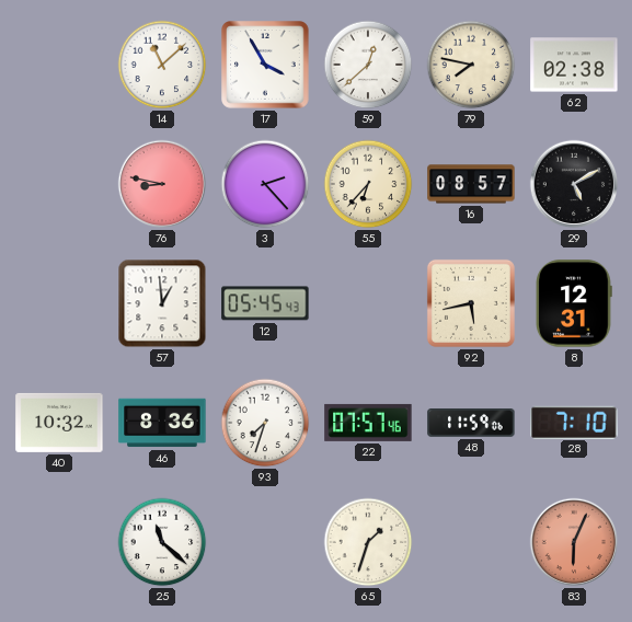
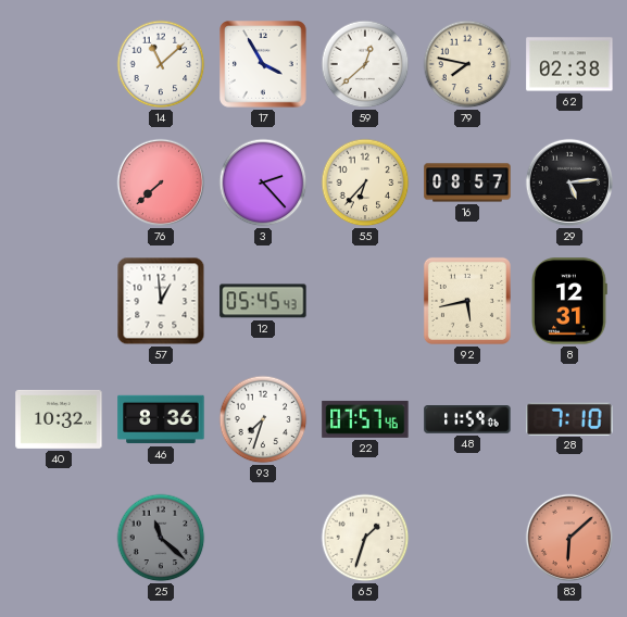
76: 8:47 -> 7:38 (161, 182)
29: 5:10 -> 5:14 (569, 182)
25 dial: white -> grey (161, 538)
83: 6:04 -> 6:08 (569, 538)
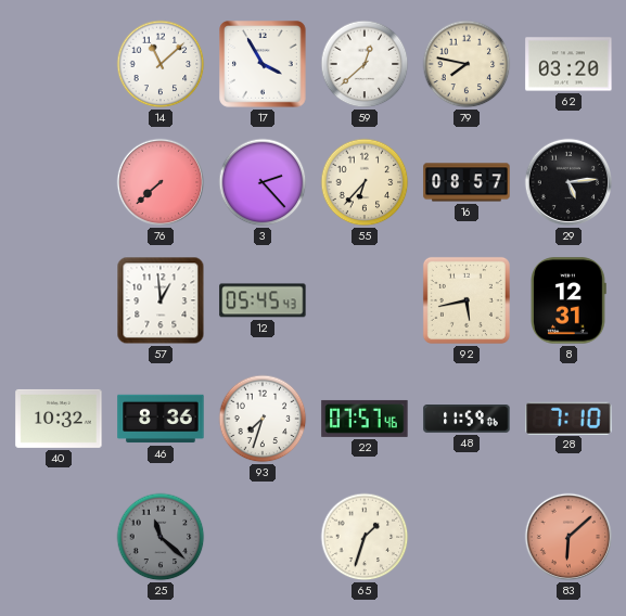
62: 02:38 -> 03:20 (568, 64)
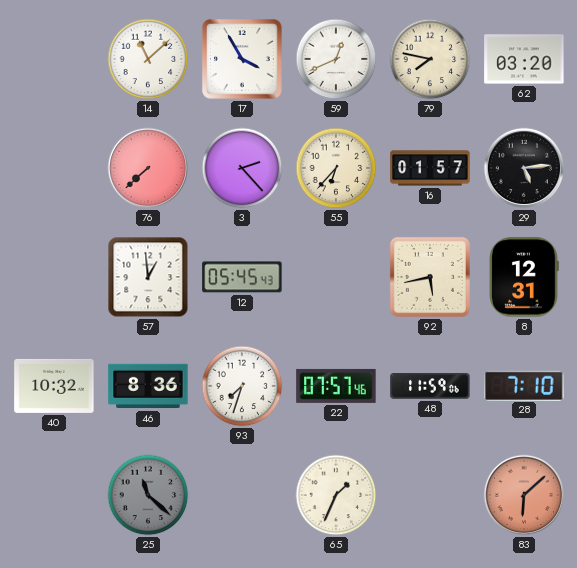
59: 12:38 -> 12:41 (336, 59)
16: 08:57 -> 01:57 (430, 168)
65: 1:33 -> 1:34 (336, 495)
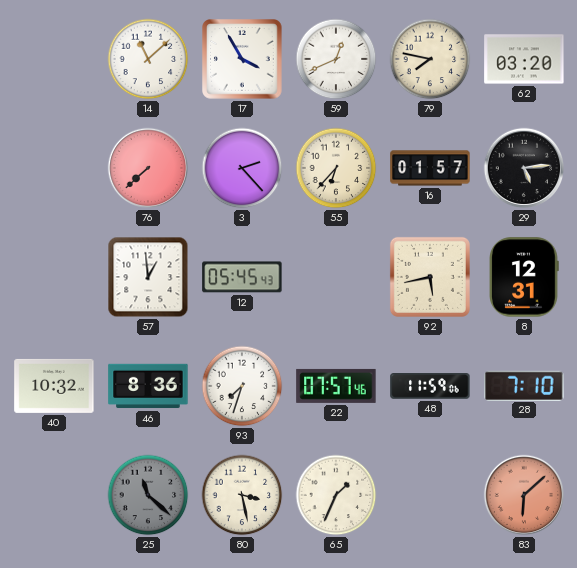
80: none -> 3:28 (242, 495)
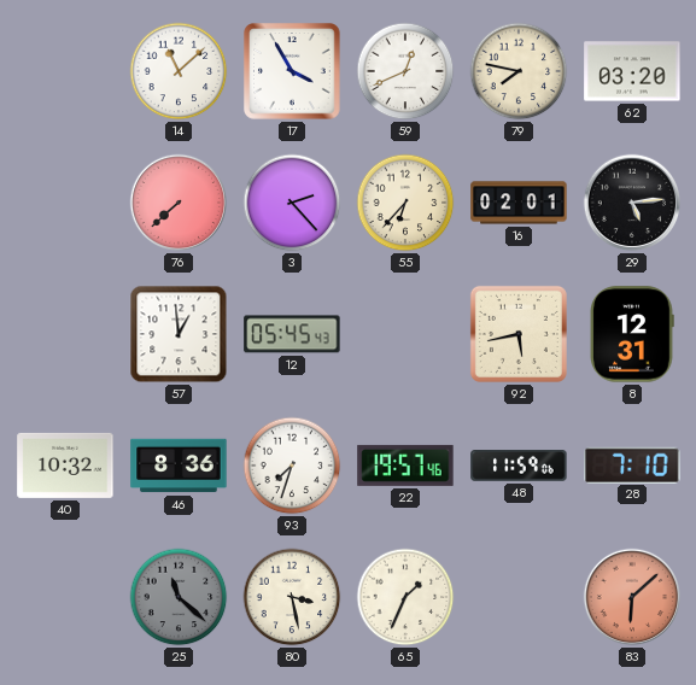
16: 01:57 -> 02:01 (519, 203)
22: 07:57 -> 19:57 (405, 466)
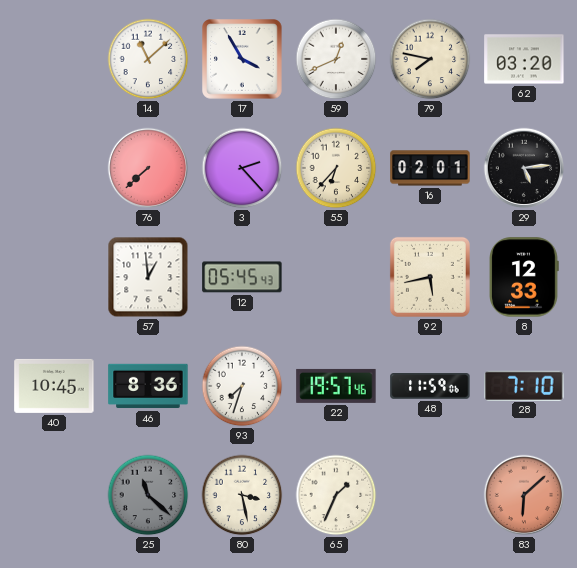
8: 12:31 -> 12:33 (524, 277)
40: 10:32 -> 10:45 (54, 386)
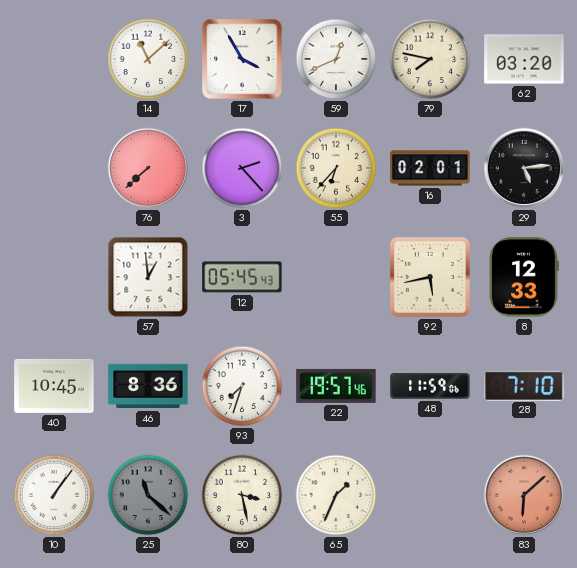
10: none -> 1:06 (54, 495)
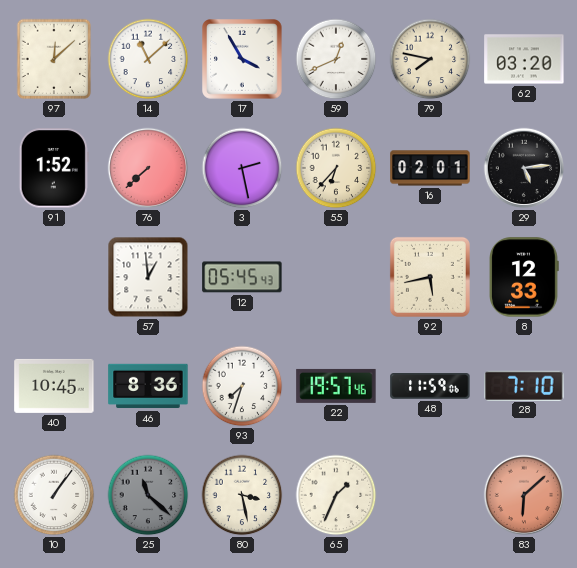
97: none -> 12:08 (54, 59)
91: none -> 1:52 (54, 168)
3: 2:23 -> 2:28 (242, 168)
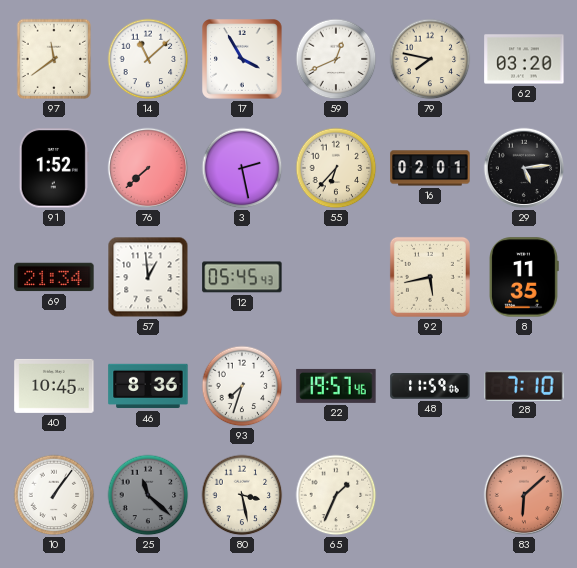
97: 12:08 -> 11:39 (54, 59)
69: none -> 21:34 (54, 277)
8: 12:33 -> 11:35 (524, 277)
